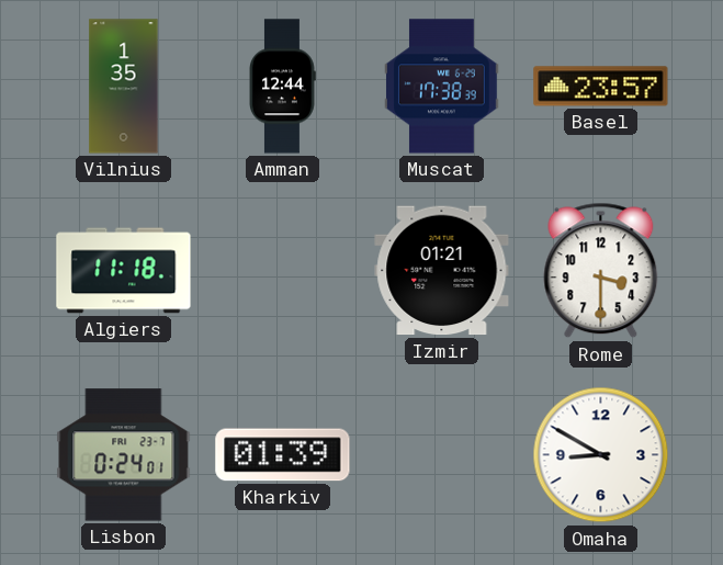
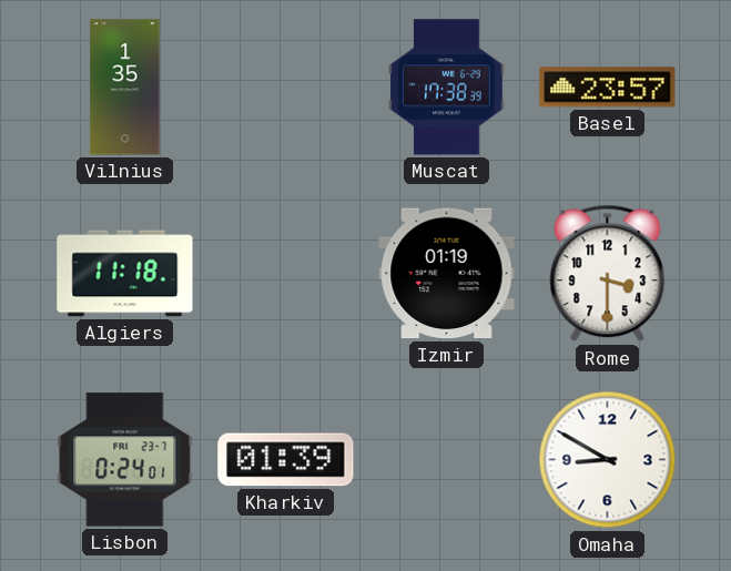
Amman: 12:44 -> none (283, 87)
Izmir: 01:21 -> 01:19 (447, 274)
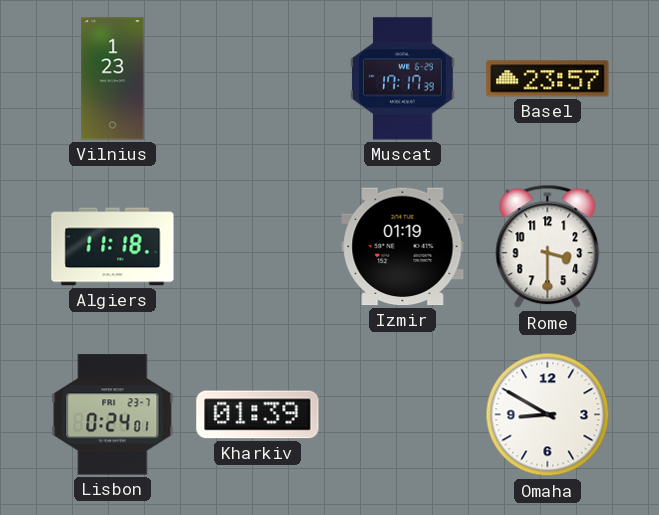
Vilnius: 1:35 -> 1:23 (113, 79)
Muscat: 17:38 -> 17:17 (403, 79)
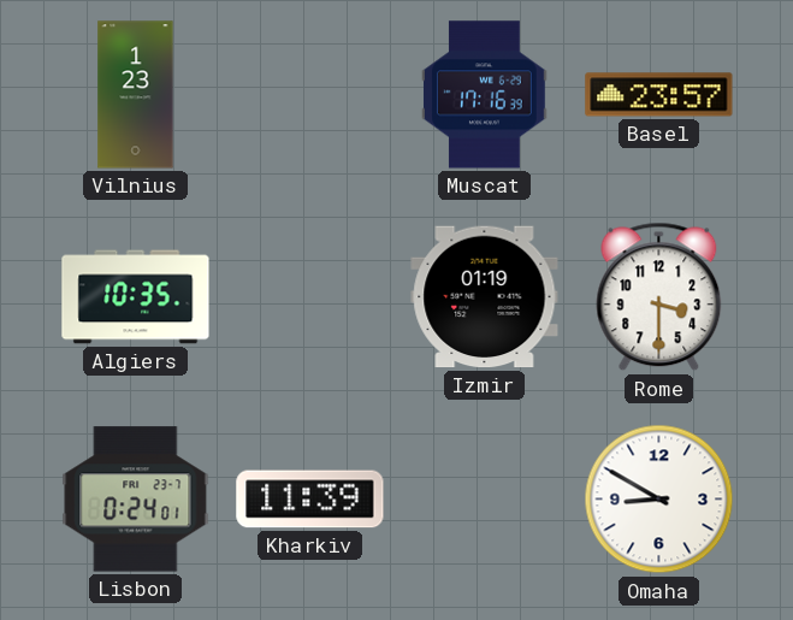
Muscat: 17:17 -> 17:16 (485, 95)
Algiers: 11:18 -> 10:35 (136, 297)
Kharkiv: 01:39 -> 11:39 (310, 500)
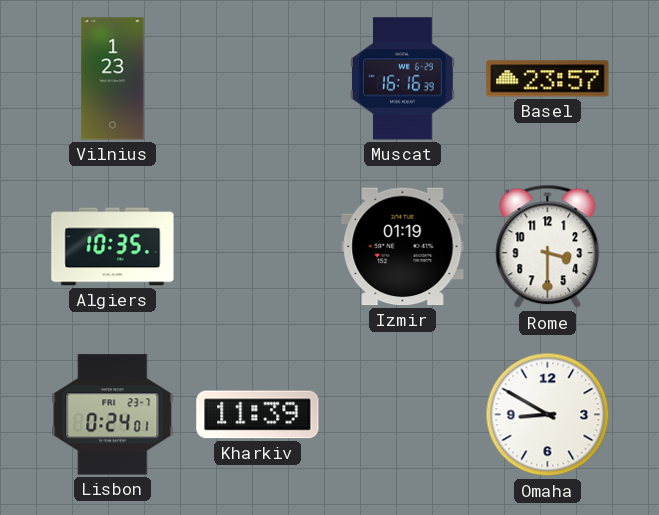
Muscat: 17:16 -> 16:16 (403, 79)
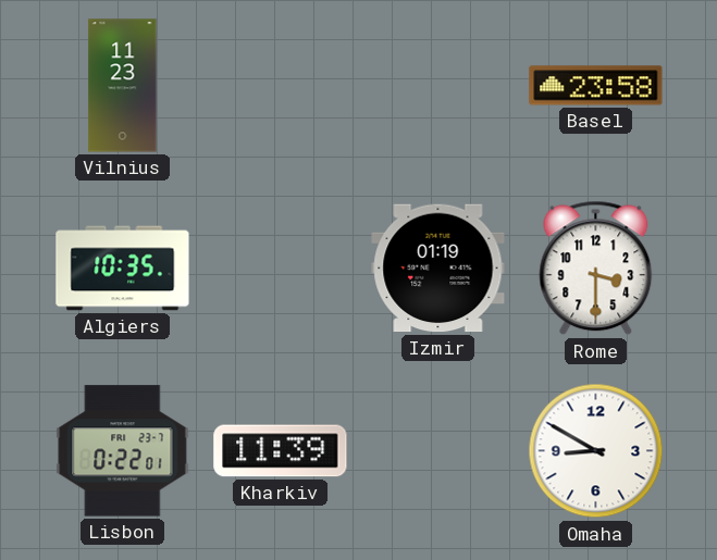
Vilnius: 1:23 -> 11:23 (123, 86)
Muscat: 16:16 -> none (403, 79)
Basel: 23:57 -> 23:58 (596, 86)
Lisbon: 0:24 -> 0:22 (123, 451)
